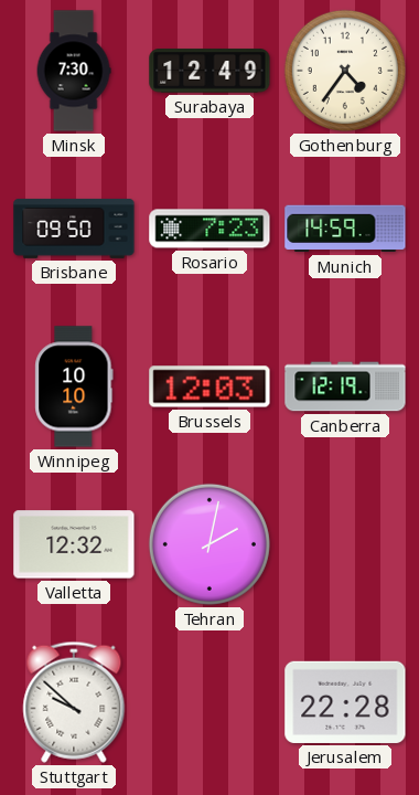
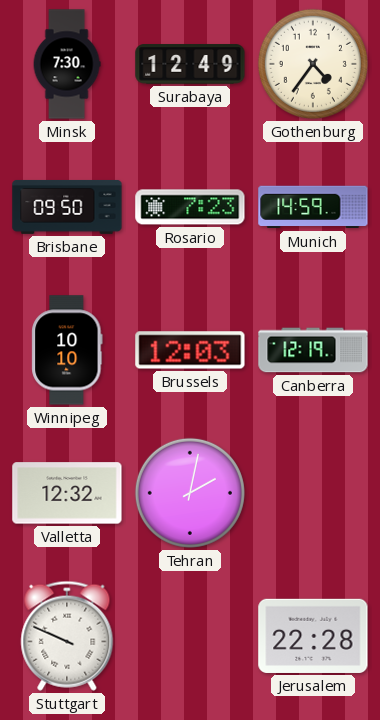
Stuttgart: 9:52 -> 9:49 (67, 636)
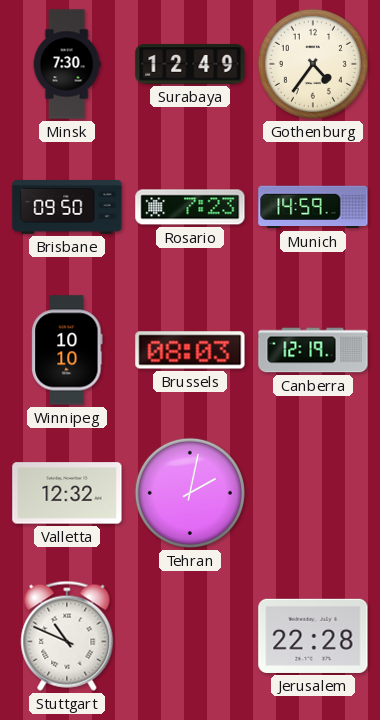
Brussels: 12:03 -> 08:03 (190, 350)
Stuttgart: 9:49 -> 10:49 (67, 636)
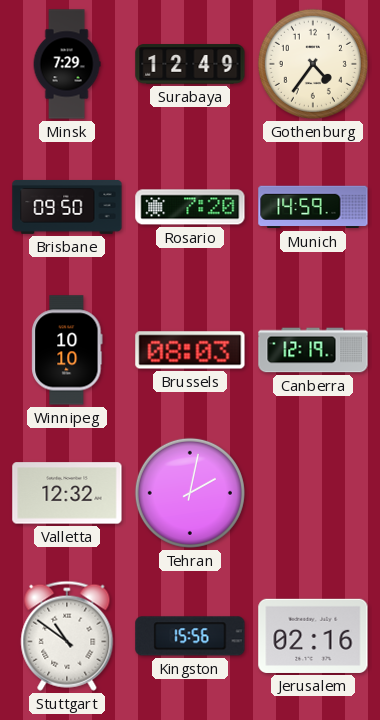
Minsk: 7:30 -> 7:29 (67, 64)
Rosario: 7:23 -> 7:20 (190, 207)
Stuttgart: 10:49 -> 10:51 (67, 636)
Kingston: none -> 15:56 (190, 636)
Jerusalem: 22:28 -> 02:16 (313, 636)
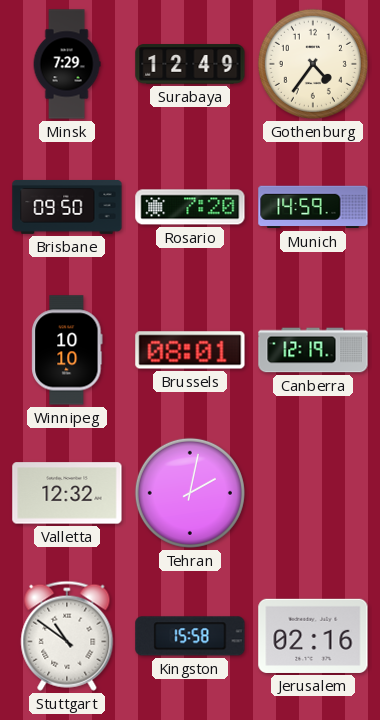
Brussels: 08:03 -> 08:01 (190, 350)
Kingston: 15:56 -> 15:58 (190, 636)
